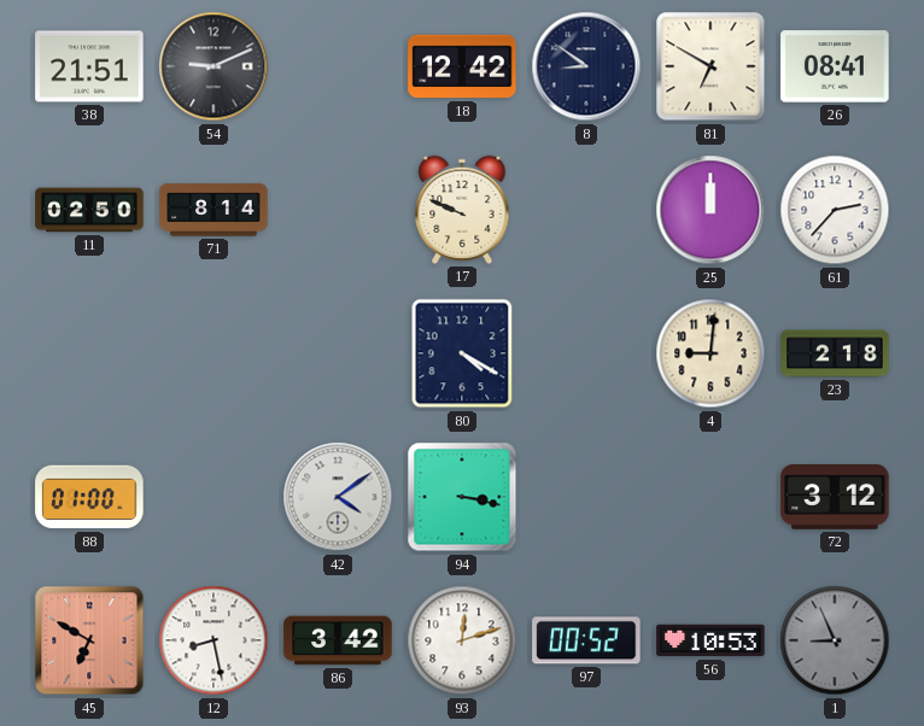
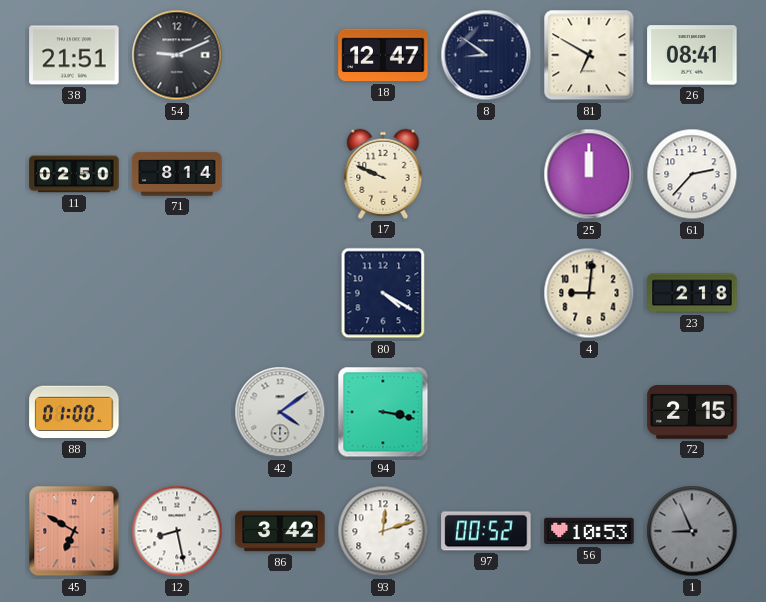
18: 12:42 -> 12:47 (383, 55)
72: 3:12 -> 2:15 (692, 413)
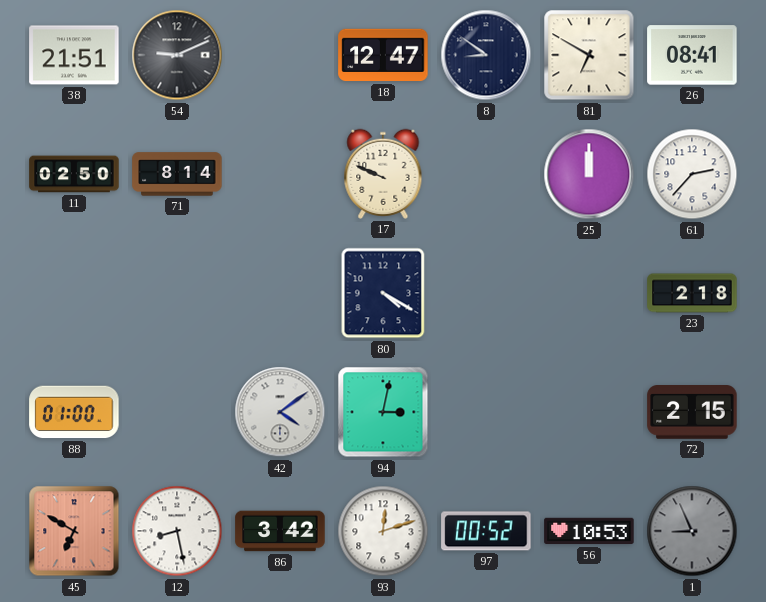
4: 9:01 -> none (589, 293)
94: 3:17 -> 3:02 (383, 412)
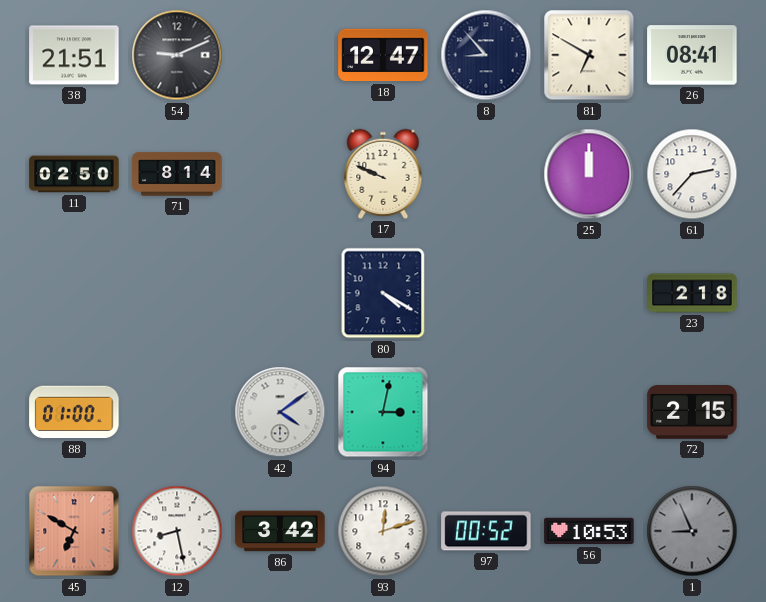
8: 8:51 -> 8:53 (486, 55)
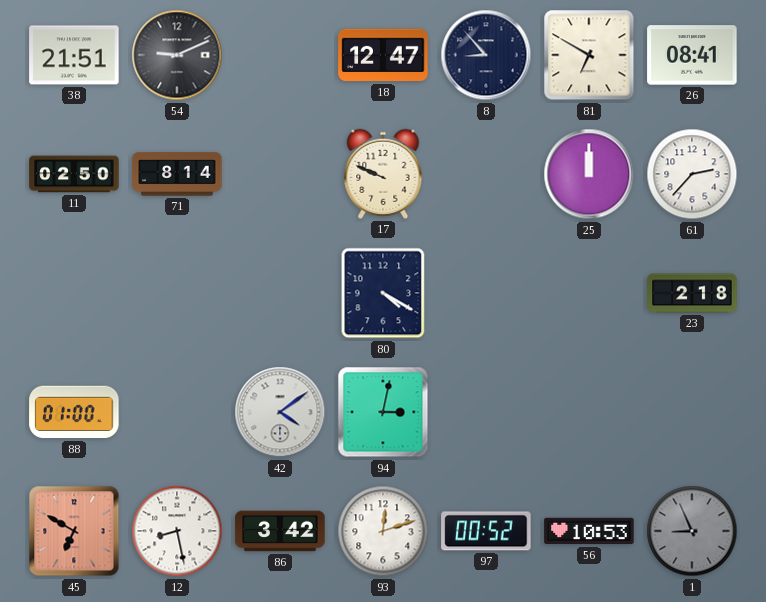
72: 2:15 -> none (692, 413)
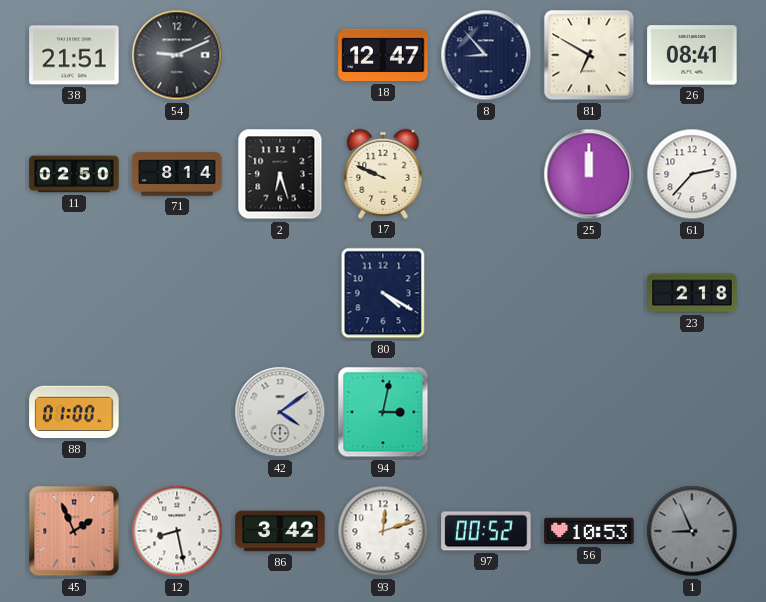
2: none -> 6:27 (280, 174)
45: 6:50 -> 1:56 (74, 531)
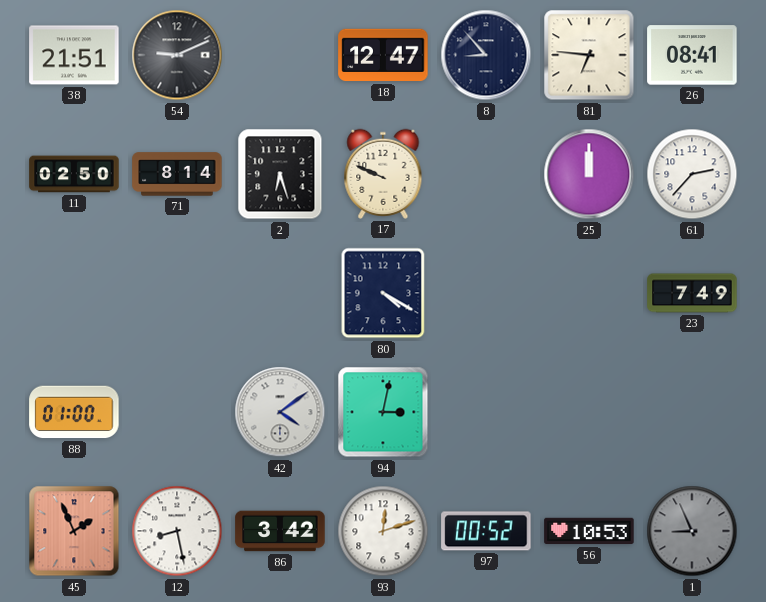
81: 6:50 -> 6:46 (589, 55)
23: 2:18 -> 7:49 (692, 293)
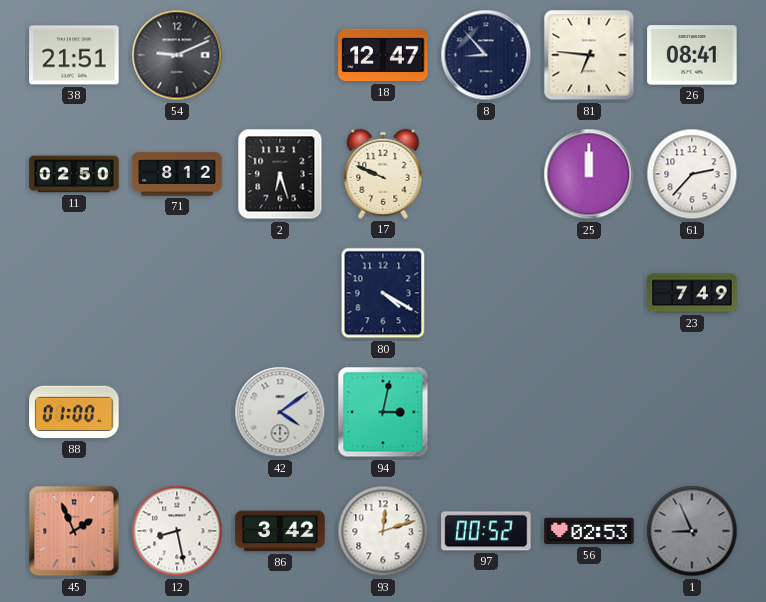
71: 8:14 -> 8:12 (177, 174)
56: 10:53 -> 02:53 (589, 531)
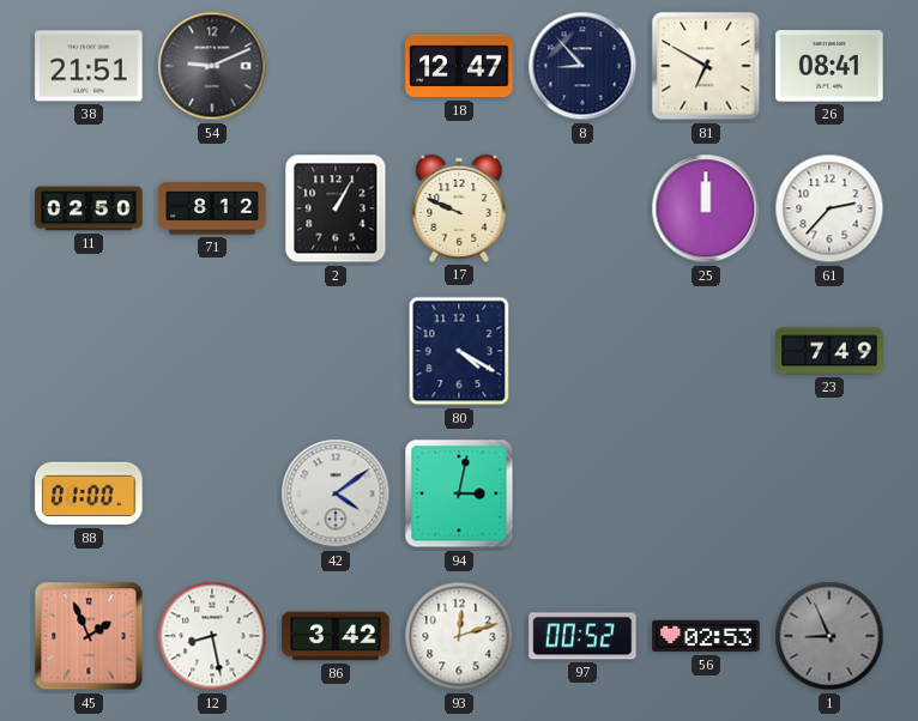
81: 6:46 -> 6:50 (706, 66)
2: 6:27 -> 1:05 (336, 208)
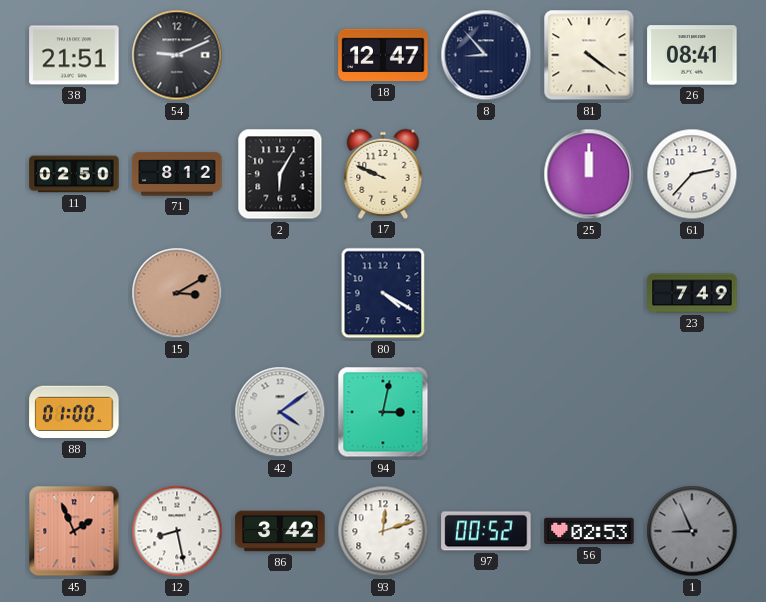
81: 6:50 -> 4:21 (589, 55)
2: 1:05 -> 6:05 (280, 174)
15: none -> 3:10 (177, 293)
